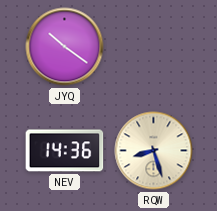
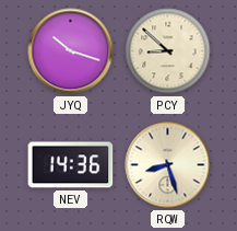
JYQ: 10:21 -> 10:18 (71, 51)
PCY: none -> 8:52 (168, 51)
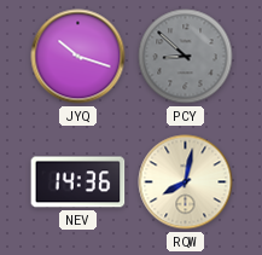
PCY dial: cream -> grey (186, 57)
RQW: 8:27 -> 8:02 (186, 182)
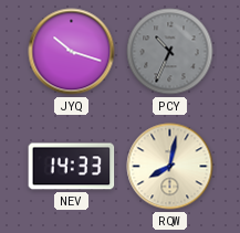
PCY: 8:52 -> 10:34 (170, 52)
NEV: 14:36 -> 14:33 (72, 167)
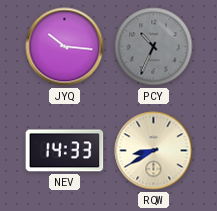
JYQ: 10:18 -> 10:16 (65, 47)
RQW: 8:02 -> 8:40 (154, 151)
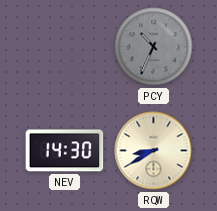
JYQ: 10:16 -> none (65, 47)
NEV: 14:33 -> 14:30 (65, 151)
